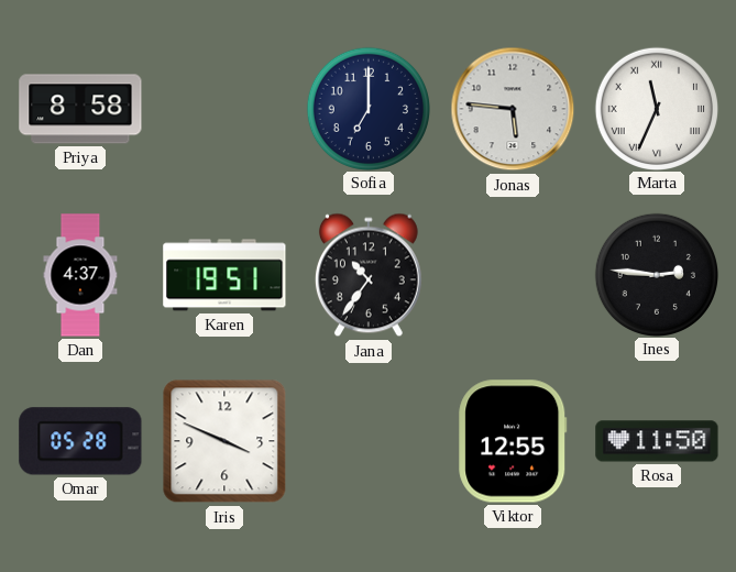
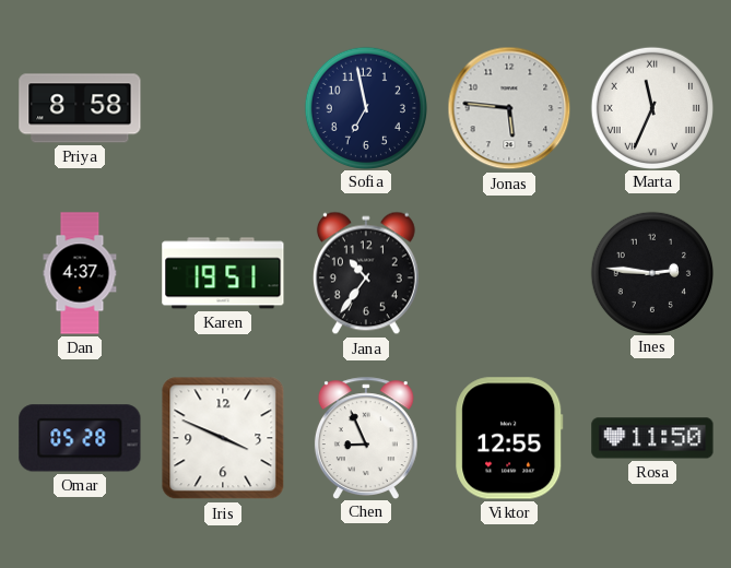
Sofia: 7:00 -> 6:58 (365, 107)
Chen: none -> 8:56 (366, 438)
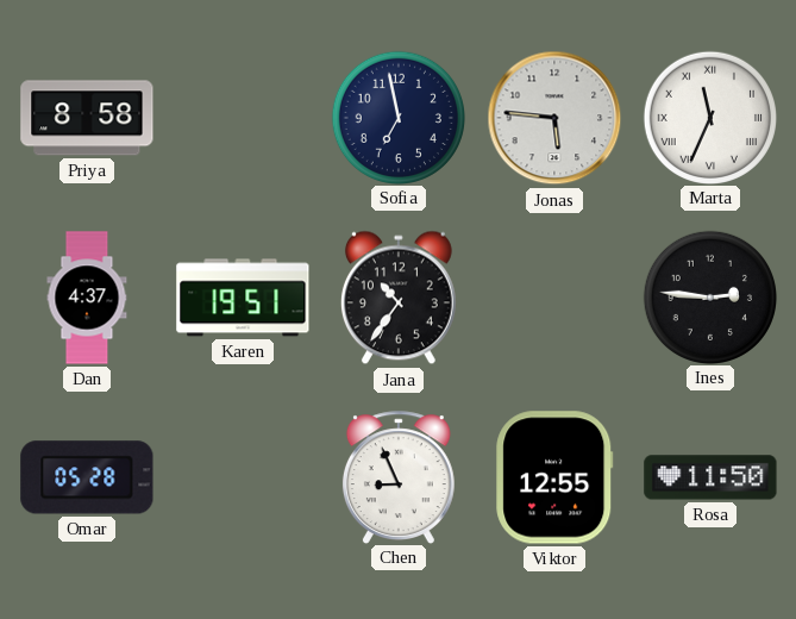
Iris: 3:49 -> none (223, 438)
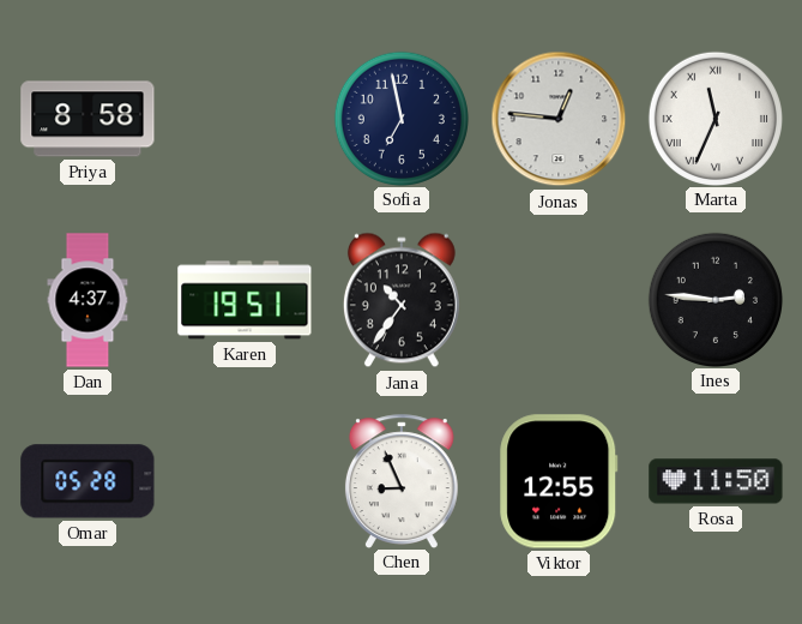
Jonas: 5:46 -> 12:46 (559, 119)
